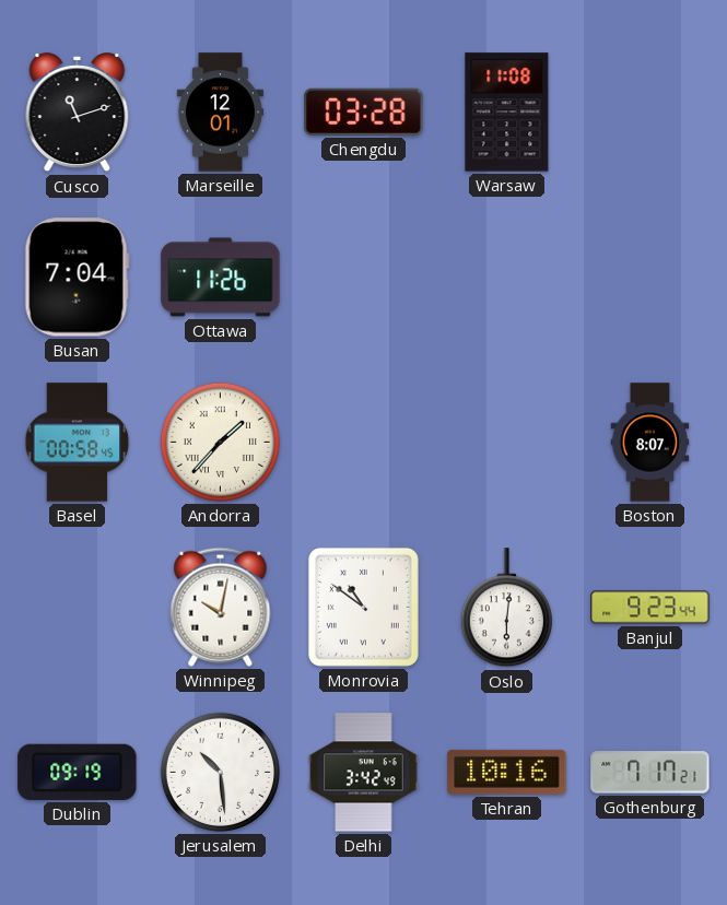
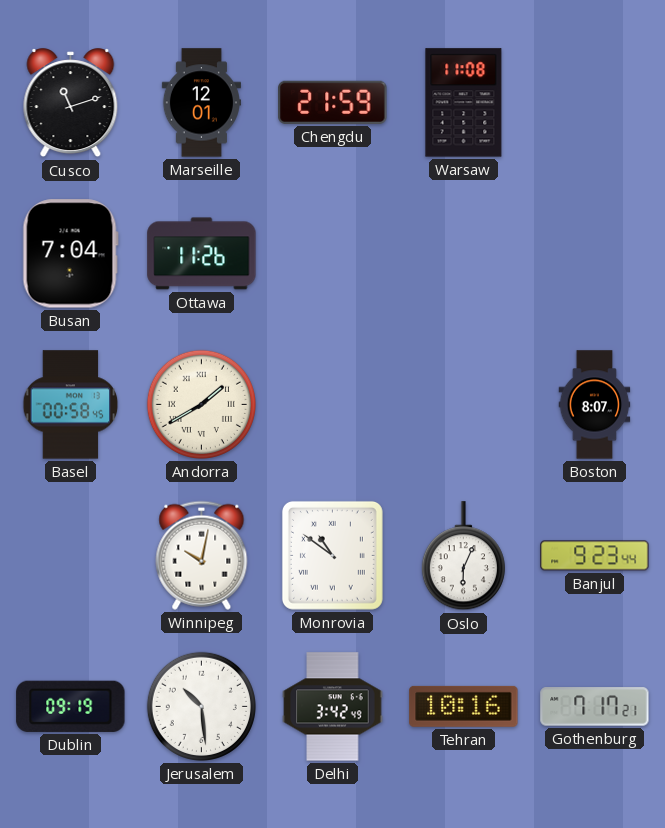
Chengdu: 03:28 -> 21:59 (333, 102)
Andorra: 1:37 -> 1:40 (201, 404)
Oslo: 6:01 -> 6:04 (463, 556)
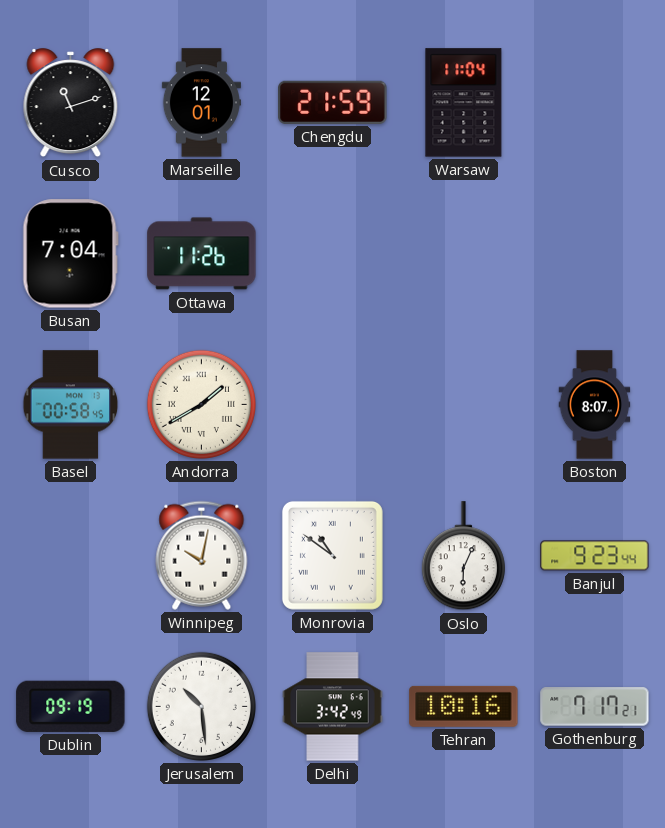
Warsaw: 11:08 -> 11:04 (464, 103)
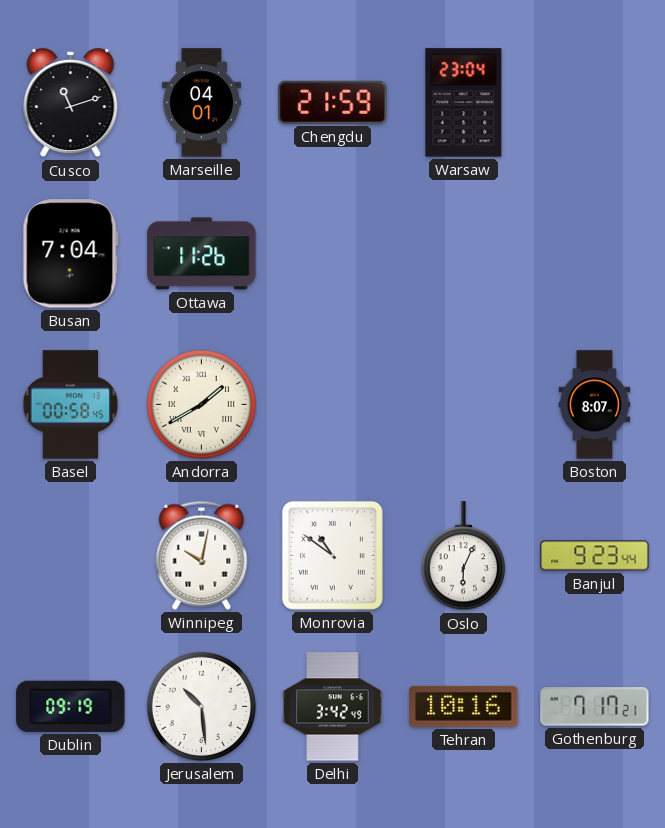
Marseille: 12:01 -> 04:01 (201, 103)
Warsaw: 11:04 -> 23:04 (464, 103)
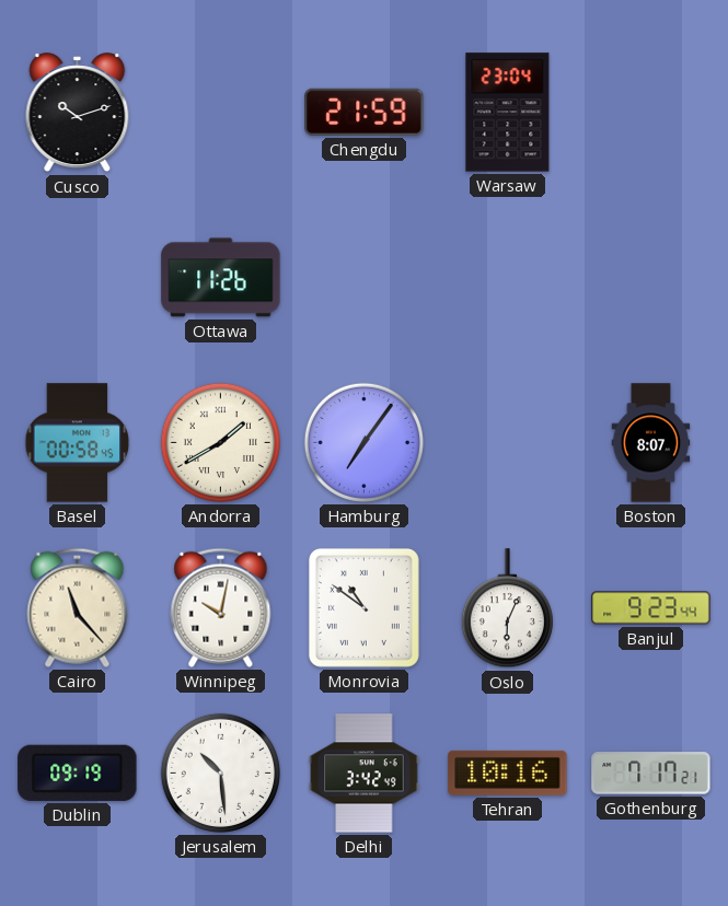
Cusco: 11:12 -> 10:12 (78, 113)
Marseille: 04:01 -> none (201, 103)
Busan: 7:04 -> none (70, 254)
Hamburg: none -> 7:06 (363, 442)
Cairo: none -> 11:23 (78, 607)
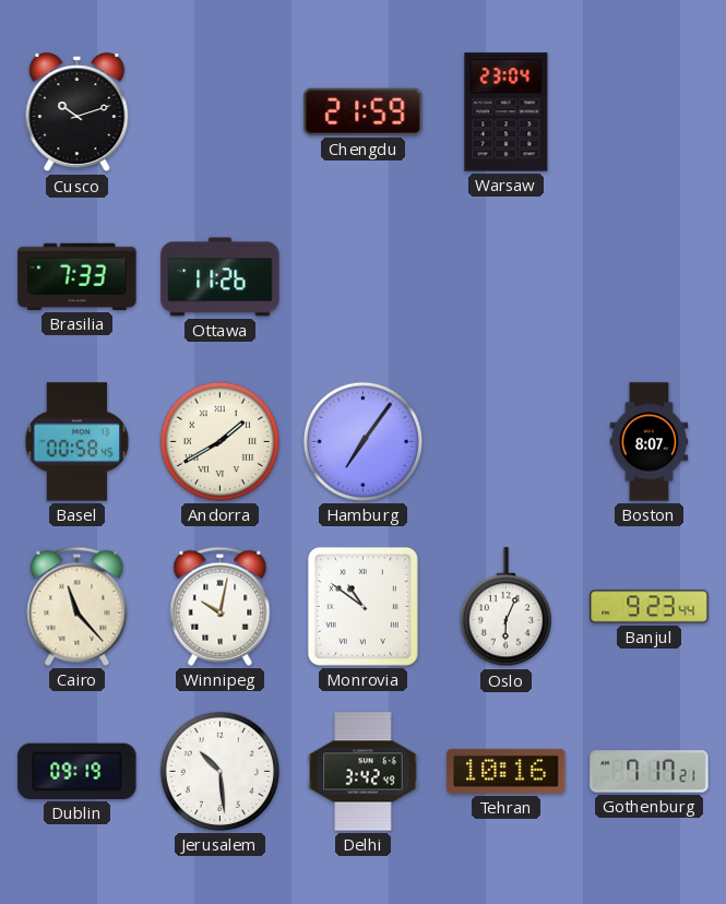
Brasilia: none -> 7:33 (78, 276)
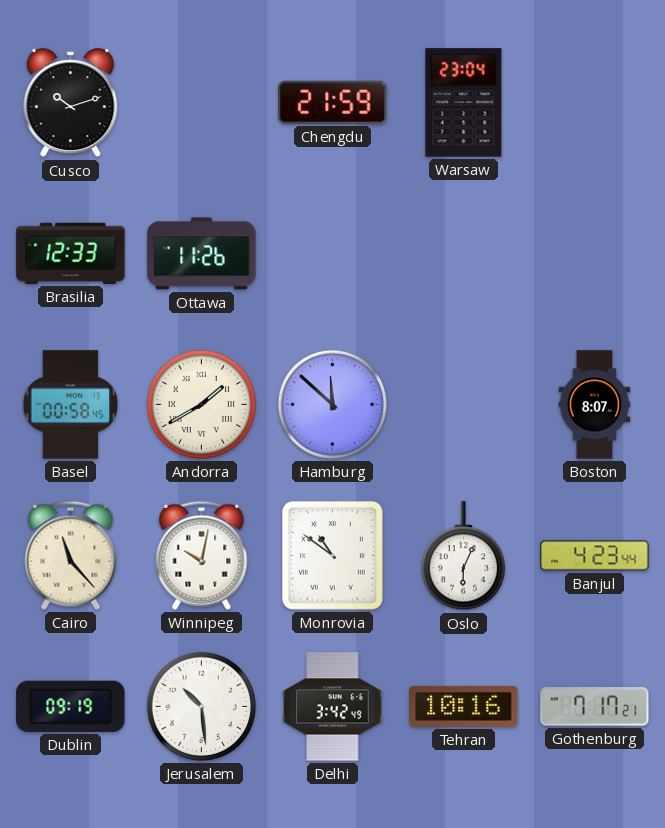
Brasilia: 7:33 -> 12:33 (71, 253)
Hamburg: 7:06 -> 11:52 (332, 404)
Banjul: 9:23 -> 4:23 (595, 556)
